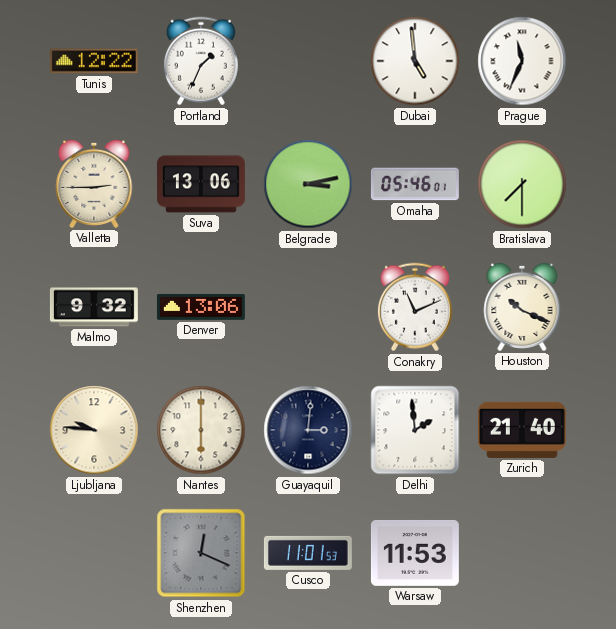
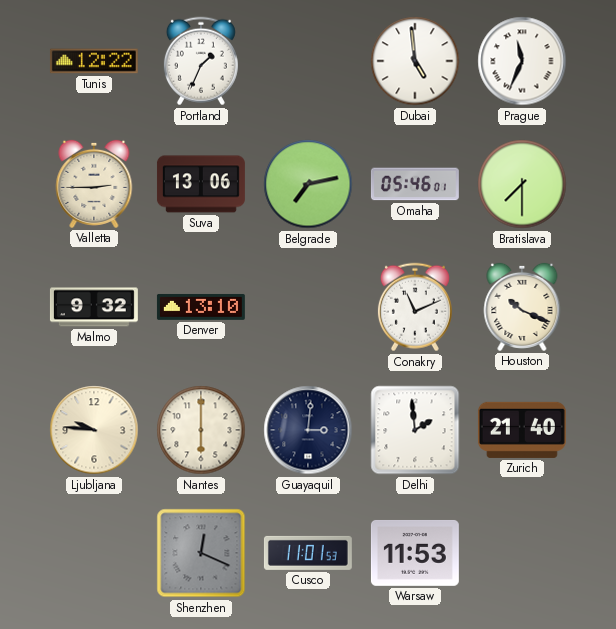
Belgrade: 3:13 -> 7:13 (308, 184)
Denver: 13:06 -> 13:10 (201, 307)
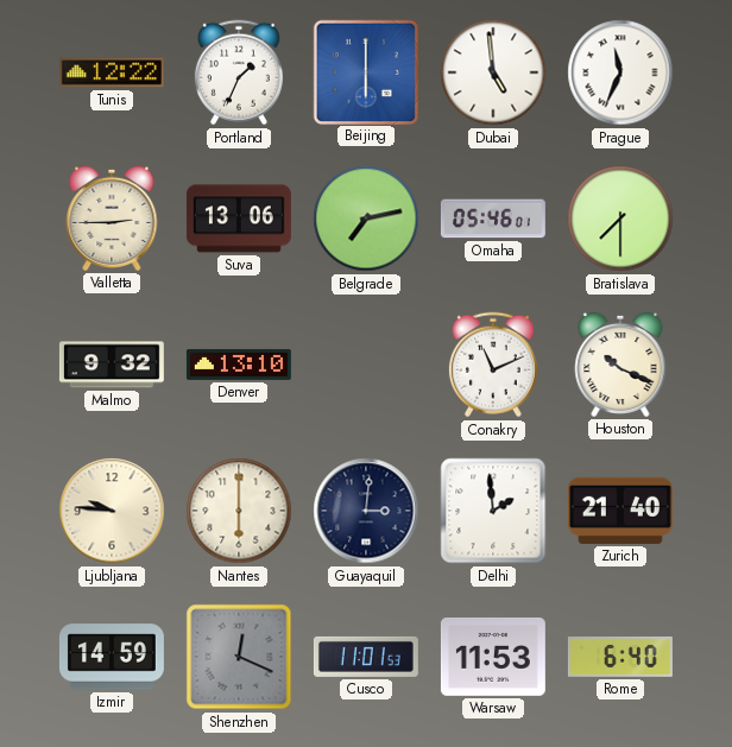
Beijing: none -> 6:00 (365, 71)
Izmir: none -> 14:59 (112, 657)
Rome: none -> 6:40 (620, 657)
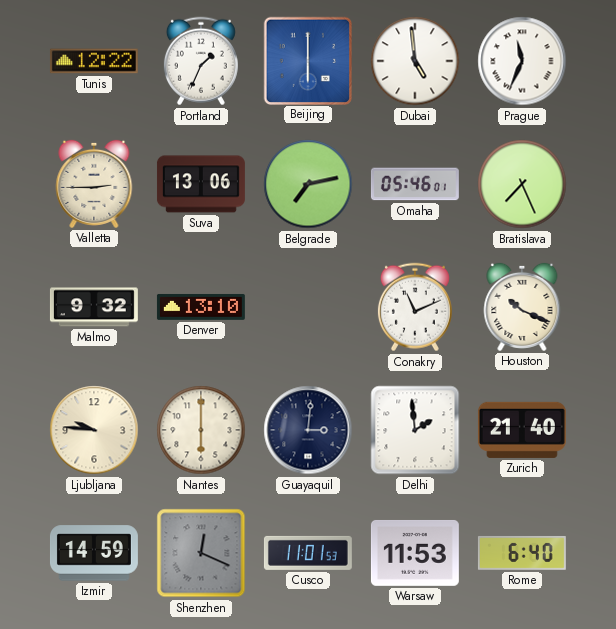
Bratislava: 7:30 -> 7:26 (522, 184)
